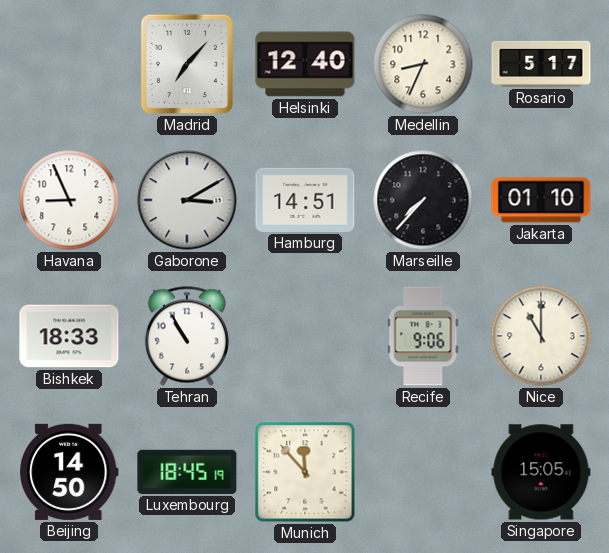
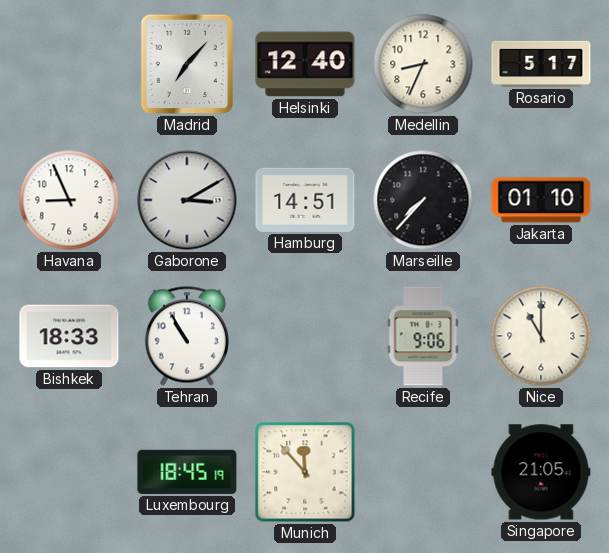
Beijing: 14:50 -> none (69, 472)
Singapore: 15:05 -> 21:05 (541, 472)
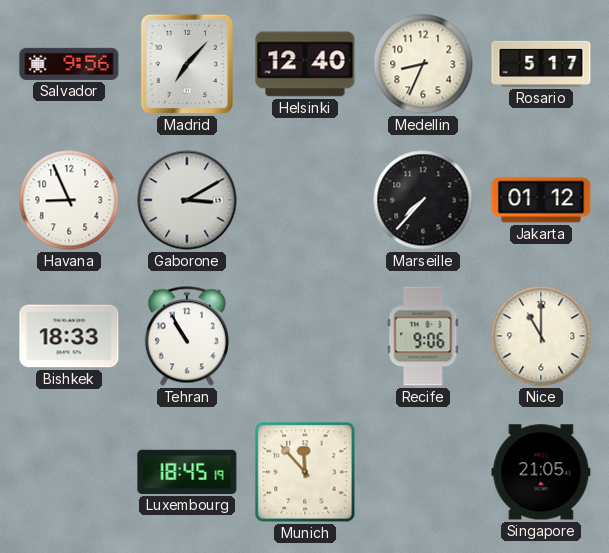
Salvador: none -> 9:56 (69, 64)
Hamburg: 14:51 -> none (305, 200)
Jakarta: 01:10 -> 01:12 (541, 200)
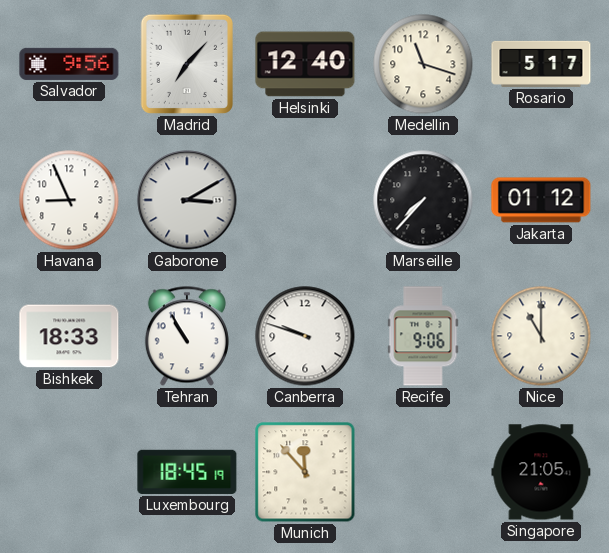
Medellin: 8:34 -> 11:18 (423, 64)
Canberra: none -> 9:48 (305, 336)
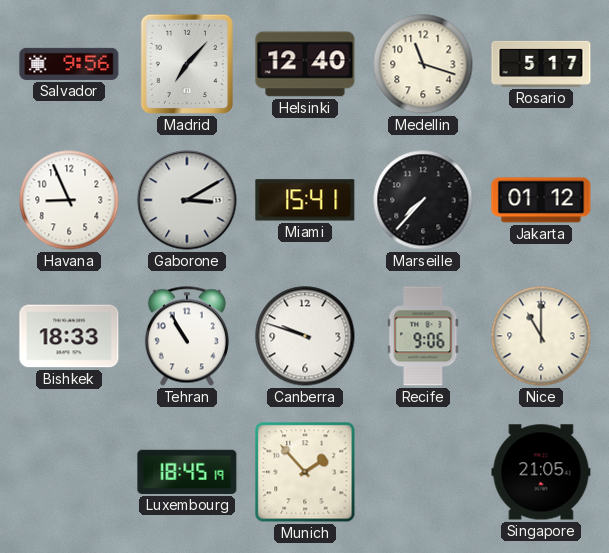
Miami: none -> 15:41 (305, 200)
Munich: 11:53 -> 1:53 (305, 472)
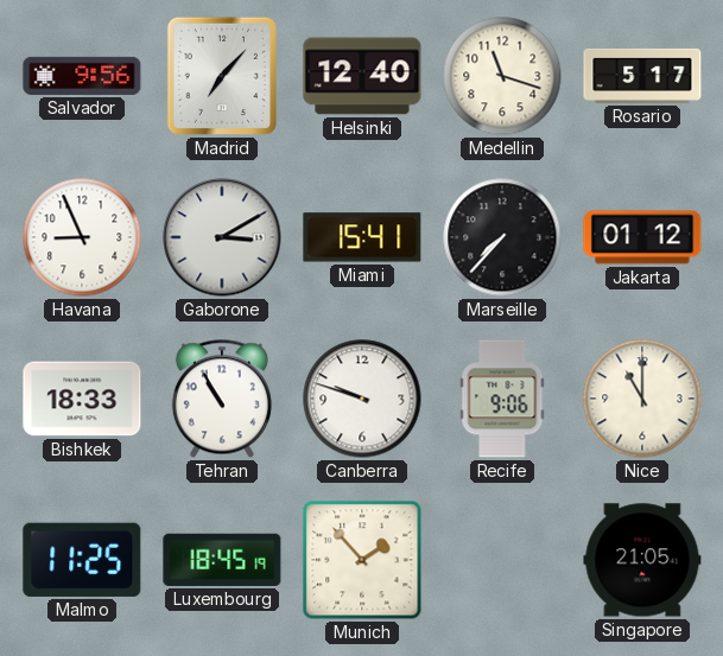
Malmo: none -> 11:25 (82, 560)
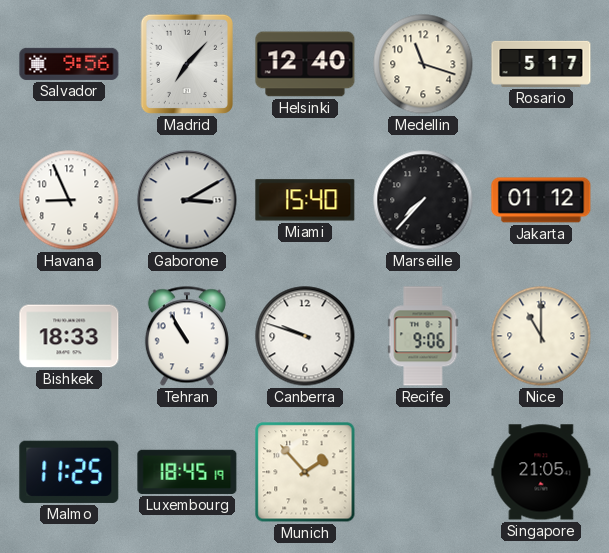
Miami: 15:41 -> 15:40 (305, 200)
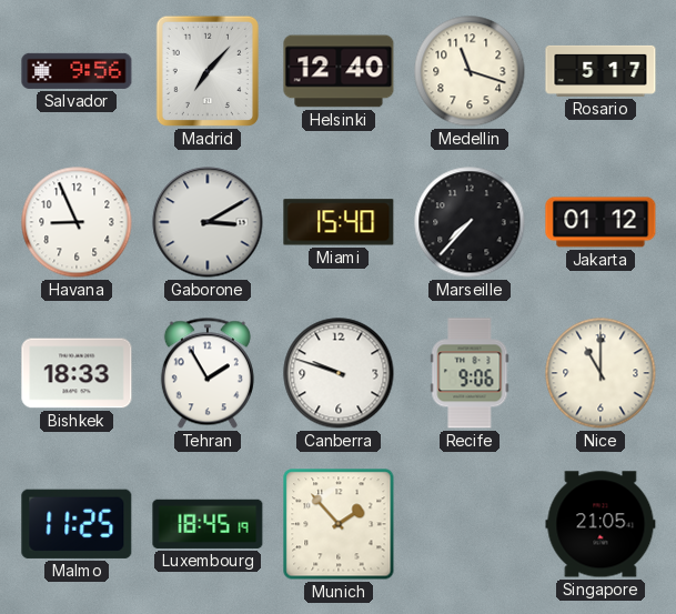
Tehran: 10:55 -> 1:55 (208, 373)
